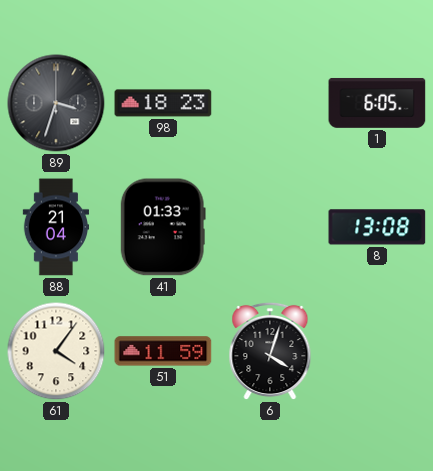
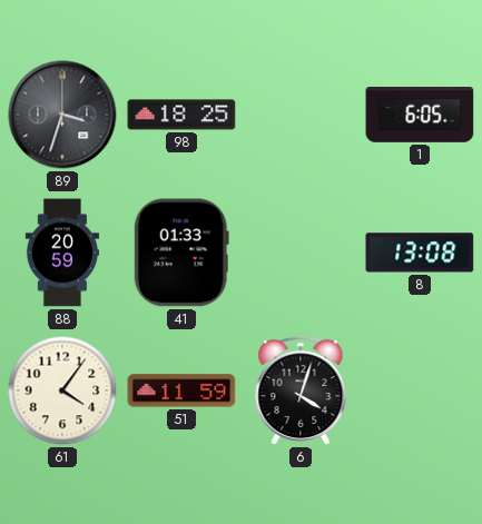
98: 18:23 -> 18:25 (181, 115)
88: 21:04 -> 20:59 (61, 253)
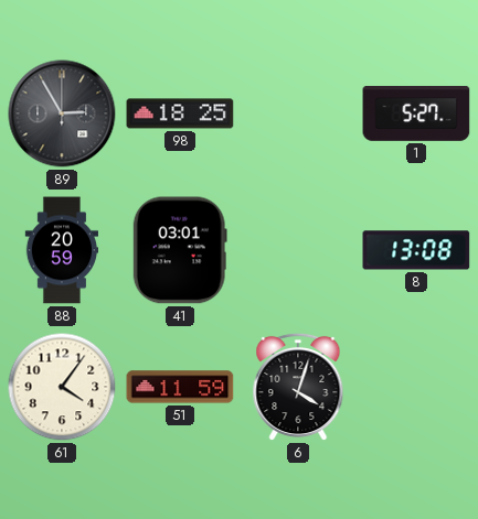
89: 3:33 -> 2:55 (62, 113)
1: 6:05 -> 5:27 (416, 113)
41: 01:33 -> 03:01 (180, 250)
